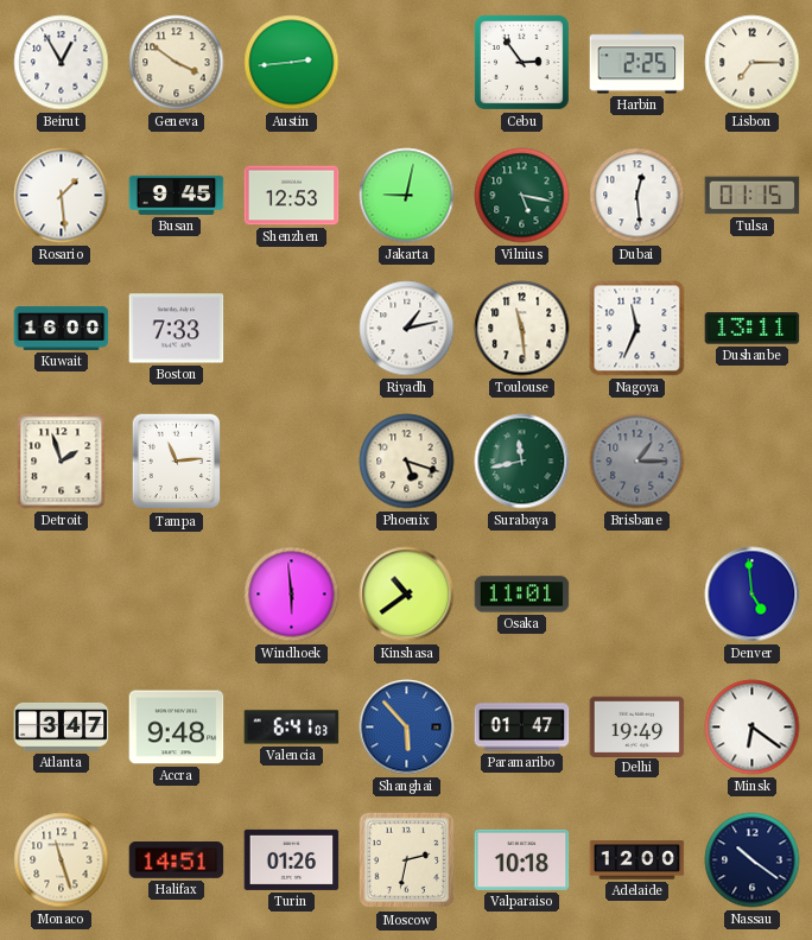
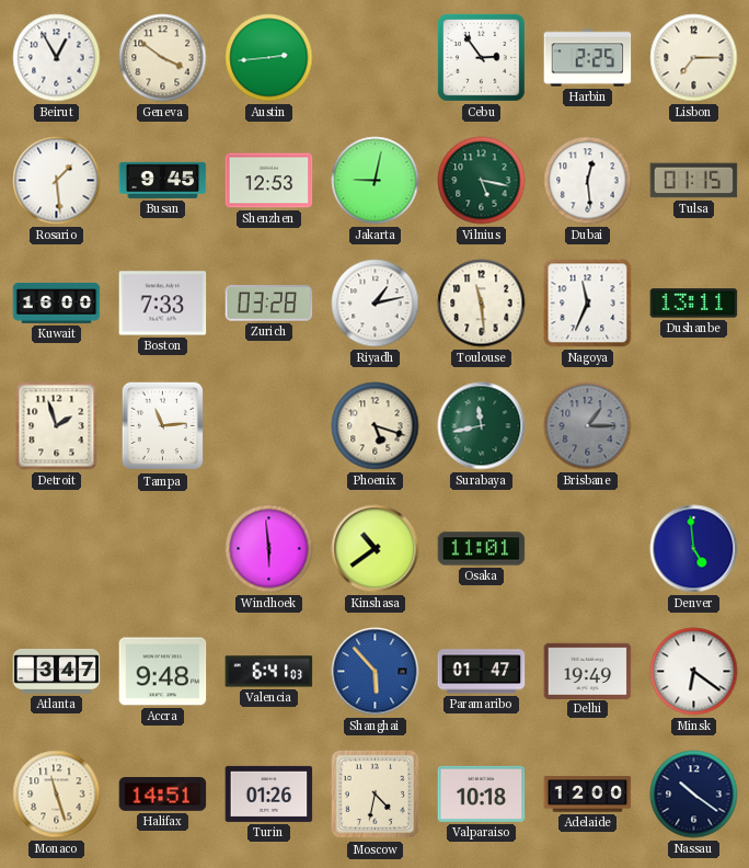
Zurich: none -> 03:28 (269, 304)
Moscow: 2:32 -> 4:32 (376, 795)
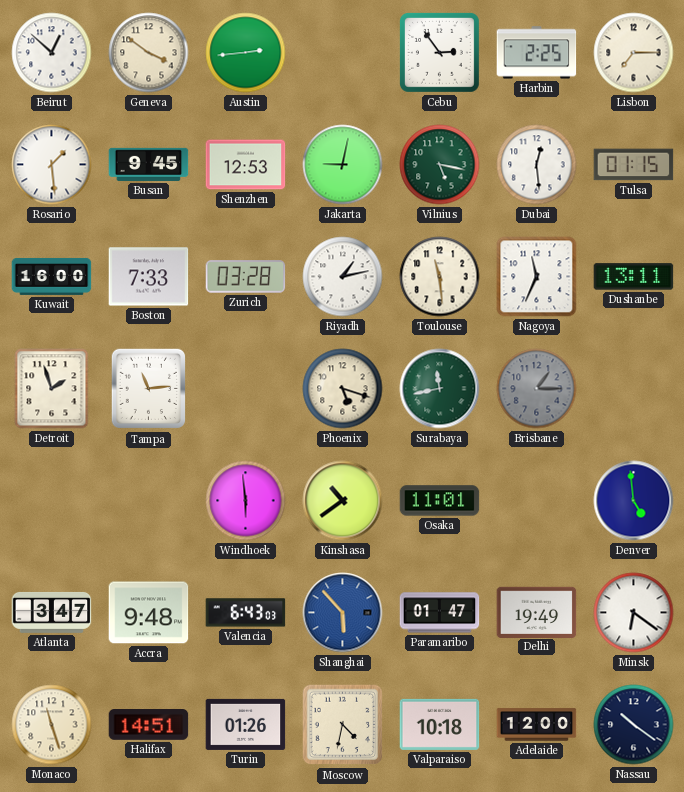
Beirut: 12:55 -> 12:52 (52, 53)
Valencia: 6:41 -> 6:43 (246, 613)
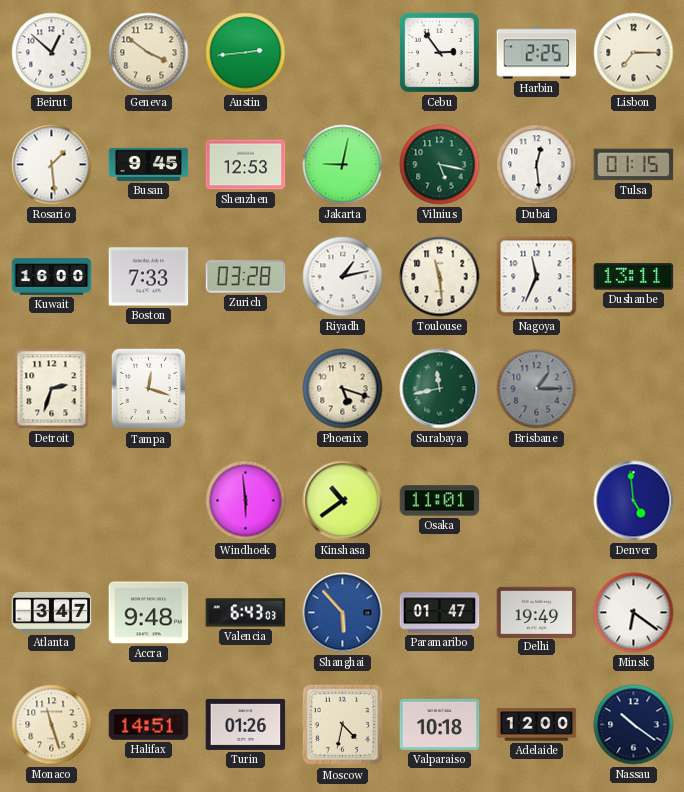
Detroit: 1:57 -> 2:33 (52, 389)
Tampa: 11:14 -> 12:18 (148, 389)
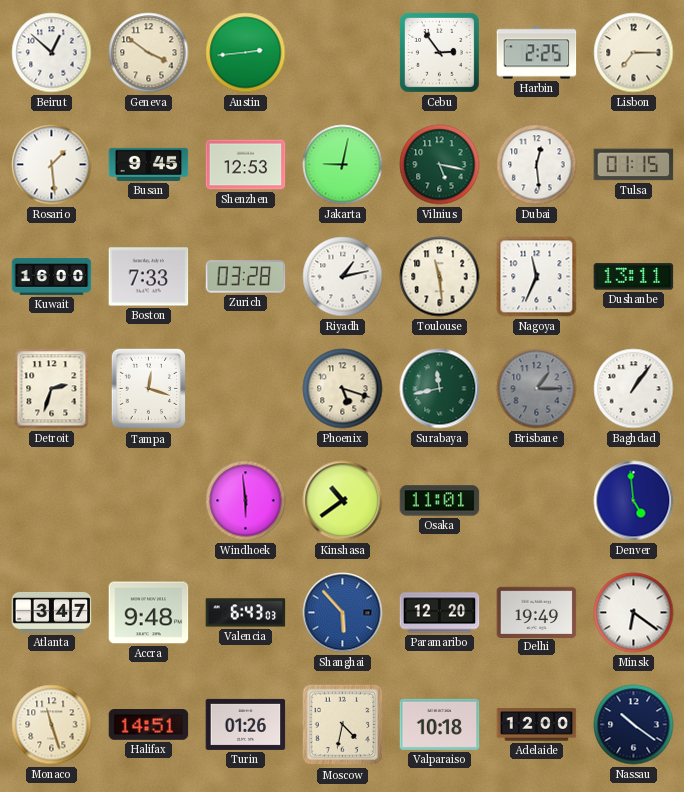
Baghdad: none -> 1:06 (634, 389)
Paramaribo: 01:47 -> 12:20 (440, 613)
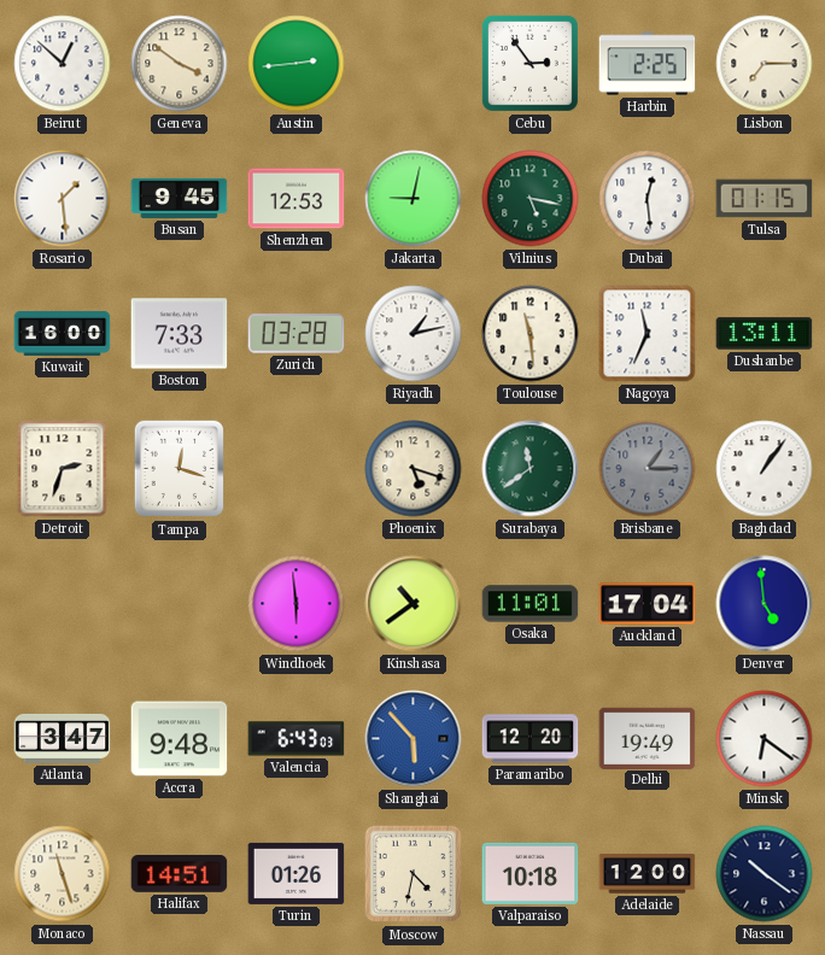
Surabaya: 11:43 -> 11:39 (531, 469)
Auckland: none -> 17:04 (648, 604)
